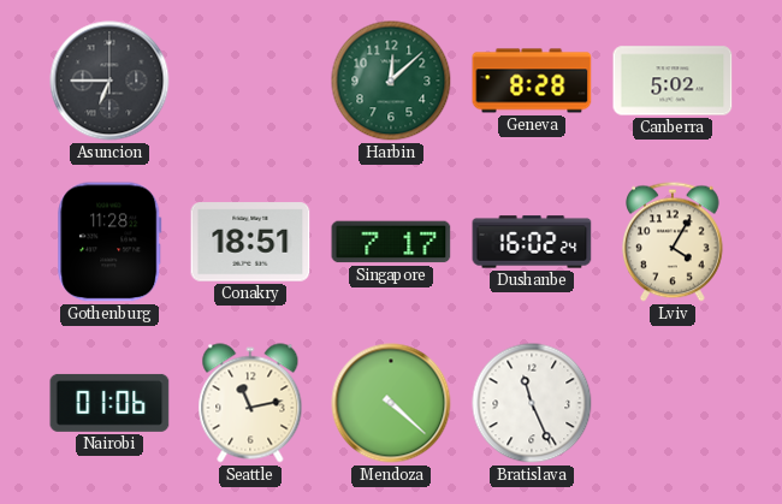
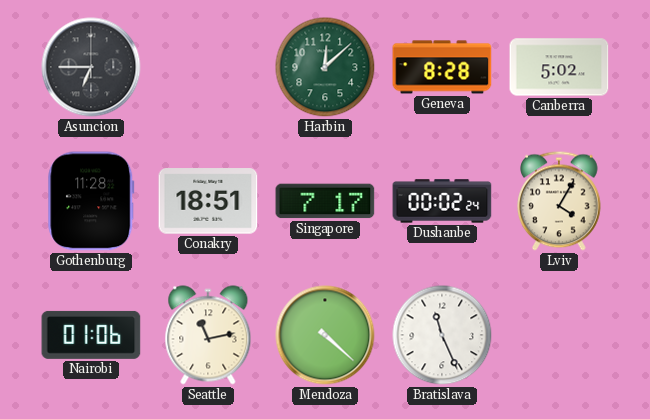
Dushanbe: 16:02 -> 00:02 (442, 201)
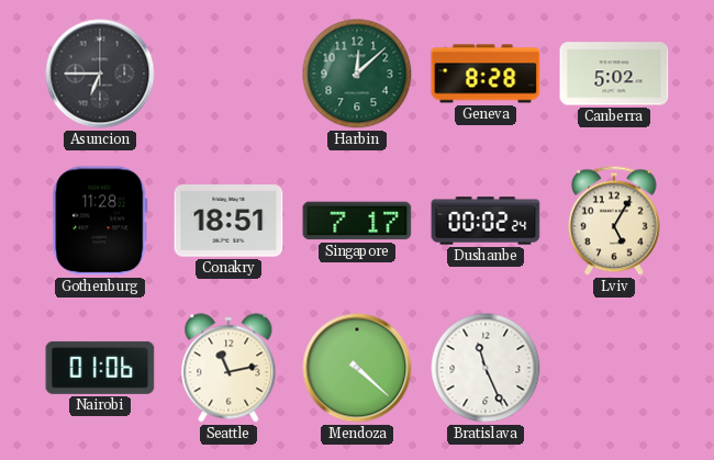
Lviv: 4:05 -> 5:05 (615, 221)
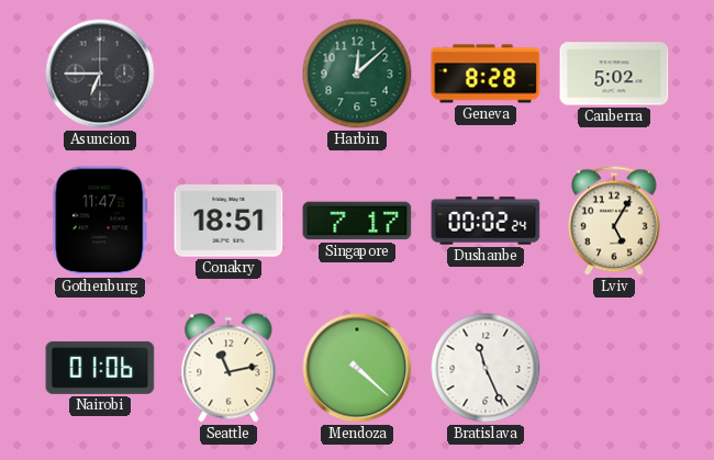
Gothenburg: 11:28 -> 11:47 (100, 221)
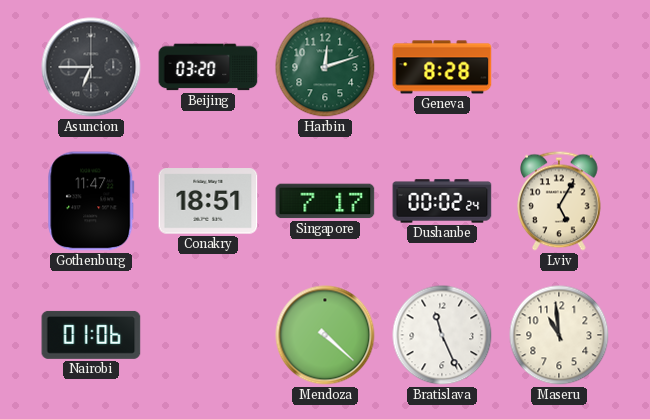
Beijing: none -> 03:20 (208, 67)
Harbin: 12:08 -> 12:12 (325, 67)
Canberra: 5:02 -> none (614, 74)
Seattle: 11:13 -> none (228, 368)
Maseru: none -> 10:59 (559, 335)
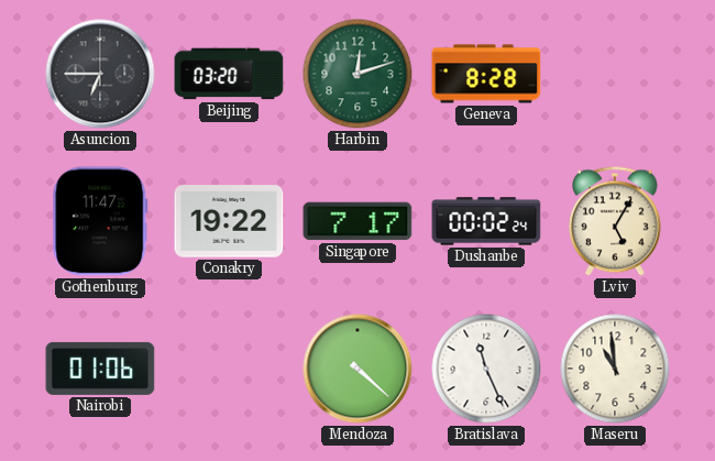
Conakry: 18:51 -> 19:22 (229, 221)
